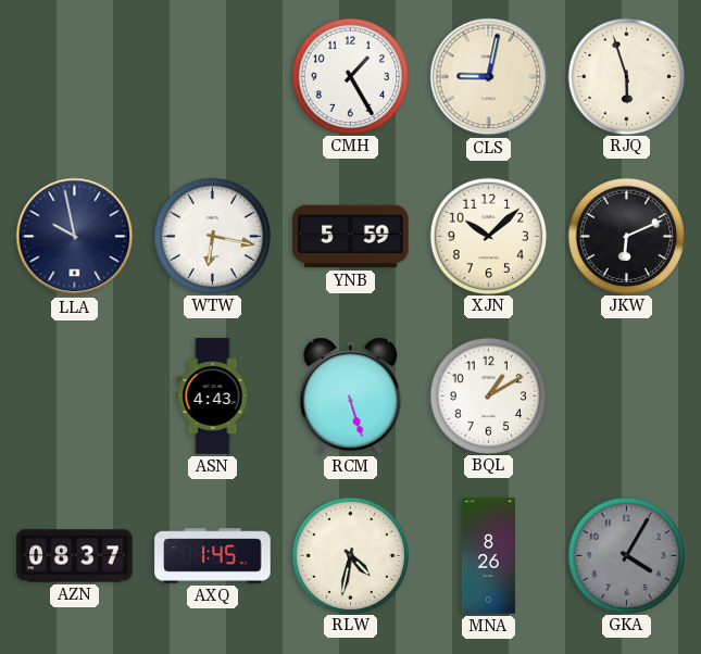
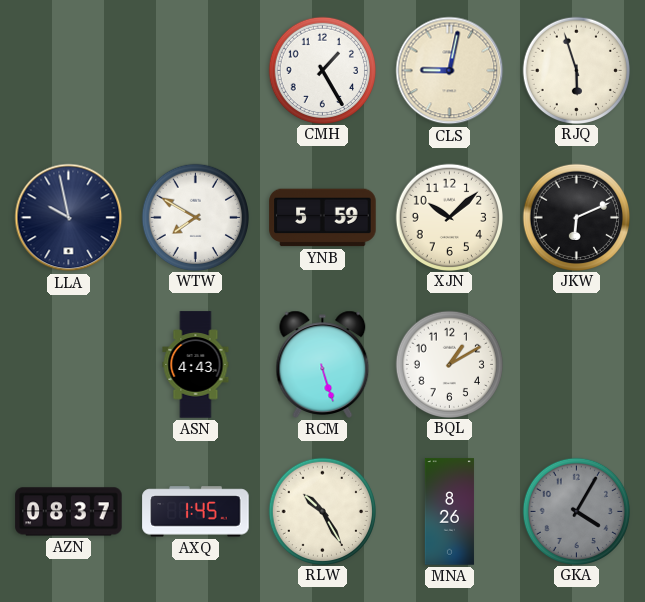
WTW: 6:17 -> 7:50 (195, 217)
RLW: 4:32 -> 10:25 (322, 511)
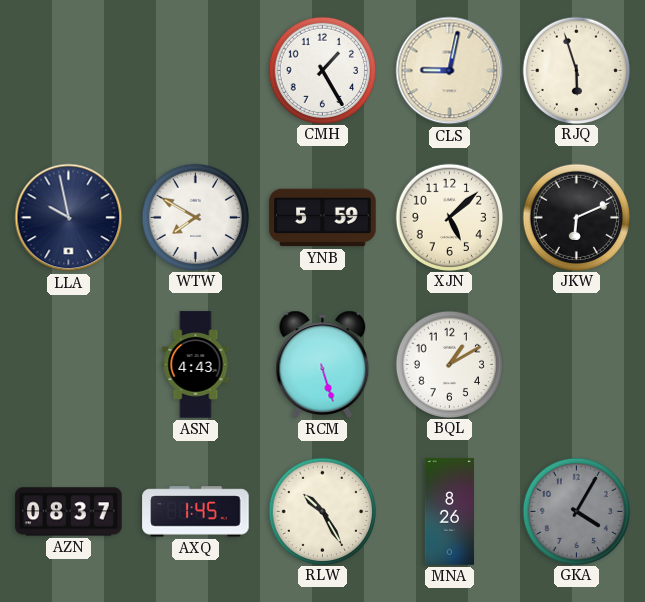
XJN: 10:08 -> 5:08 (449, 217)
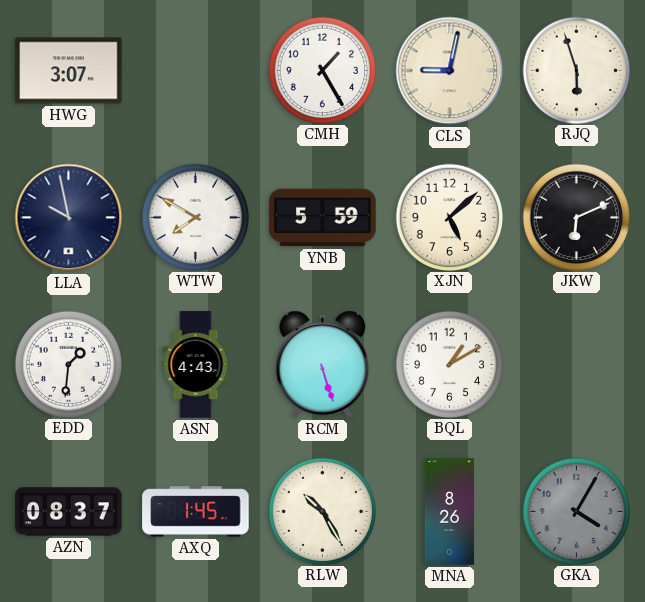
HWG: none -> 3:07 (69, 71)
EDD: none -> 1:31 (68, 364)
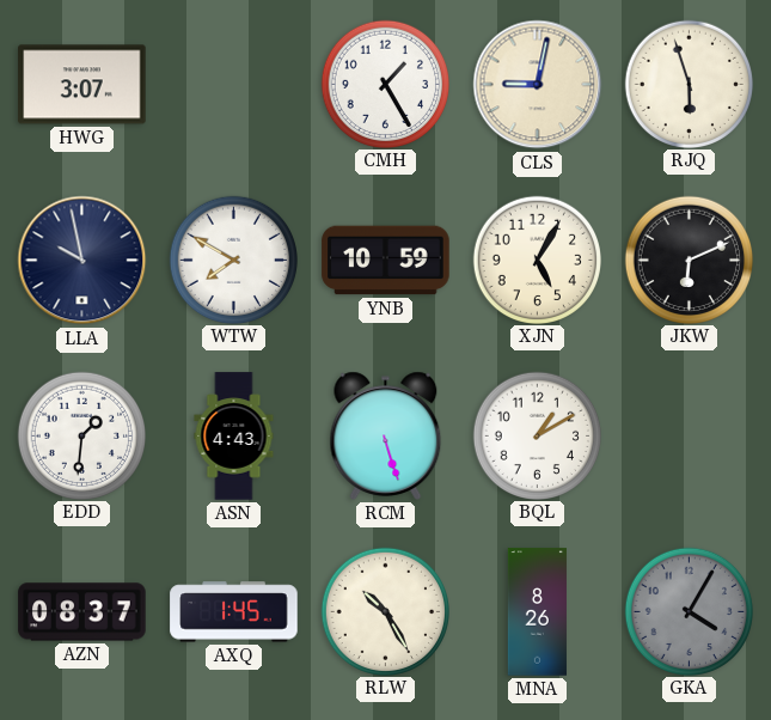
YNB: 5:59 -> 10:59 (386, 261)
XJN: 5:08 -> 5:05 (537, 260)
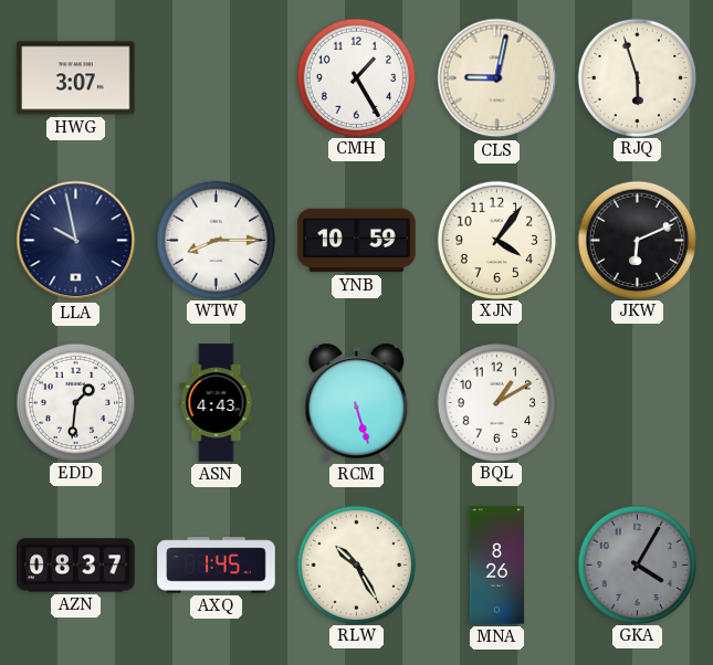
WTW: 7:50 -> 8:15 (216, 240)
XJN: 5:05 -> 4:06 (496, 240)
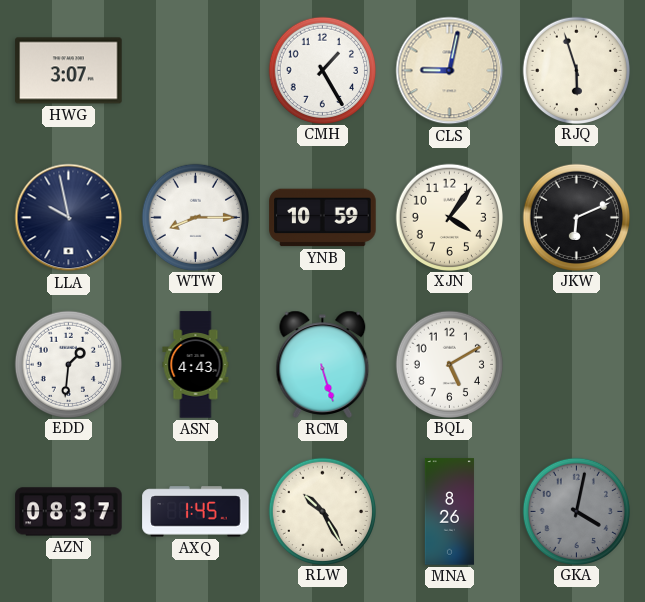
BQL: 1:10 -> 5:10 (449, 364)
GKA: 4:05 -> 4:02 (576, 511)
